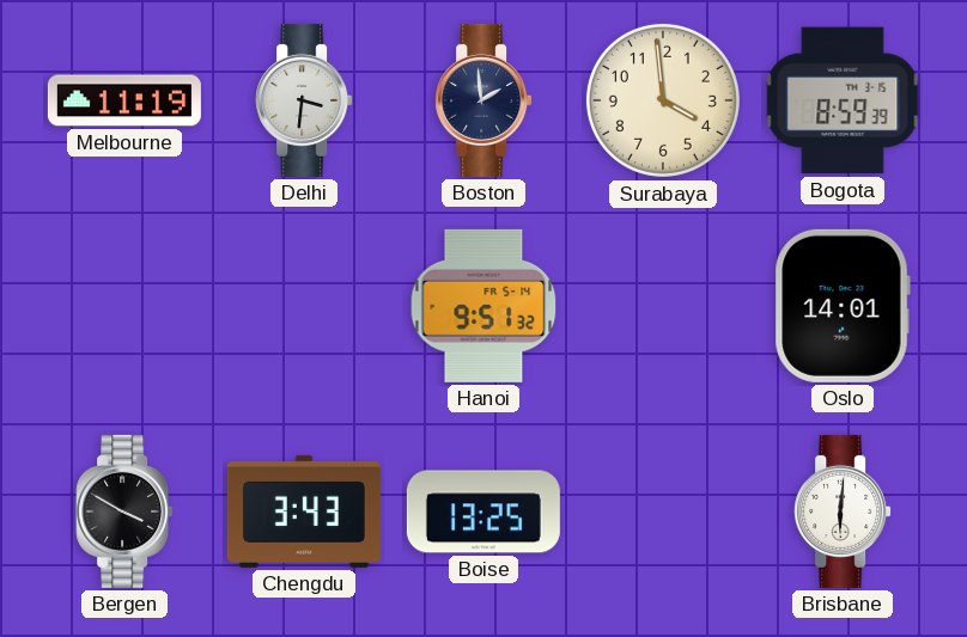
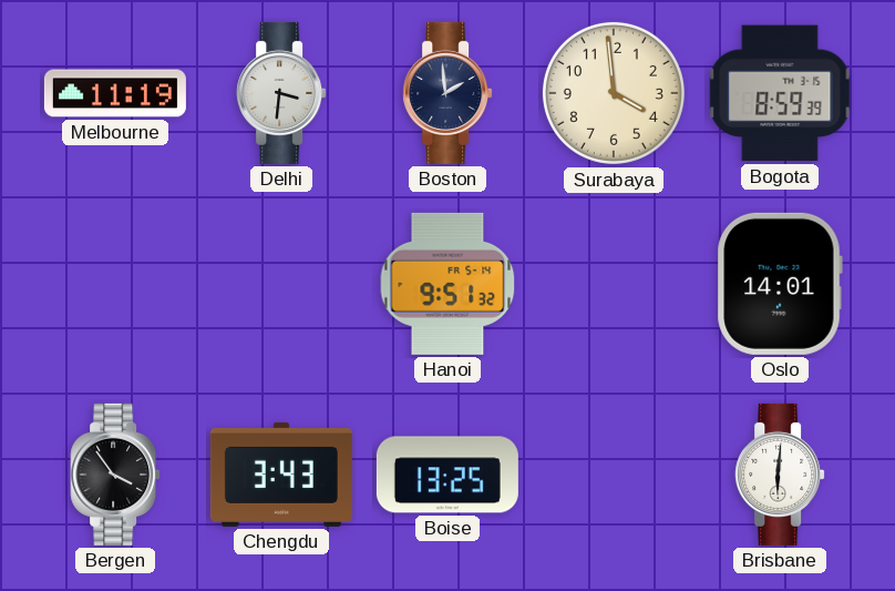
Bergen: 3:50 -> 3:54 (115, 475)
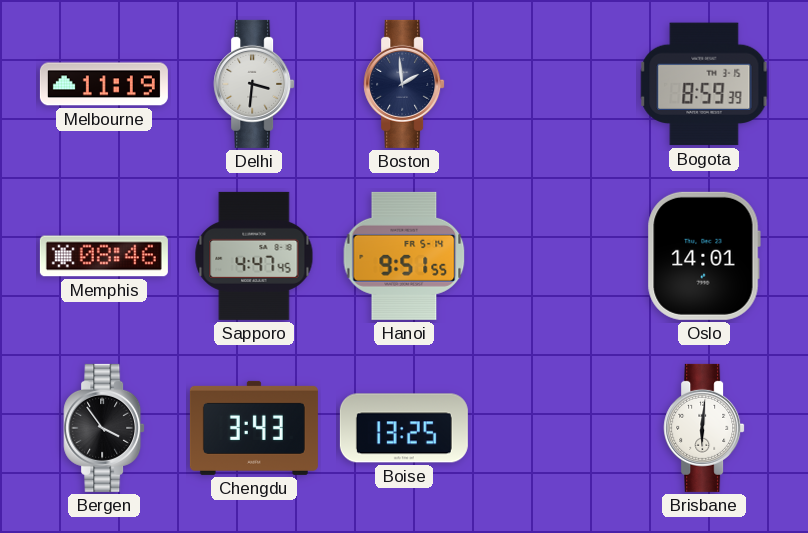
Surabaya: 3:59 -> none (614, 93)
Memphis: none -> 08:46 (104, 256)
Sapporo: none -> 4:47 (254, 256)
Hanoi: 9:51:32 -> 9:51:55 (404, 256)
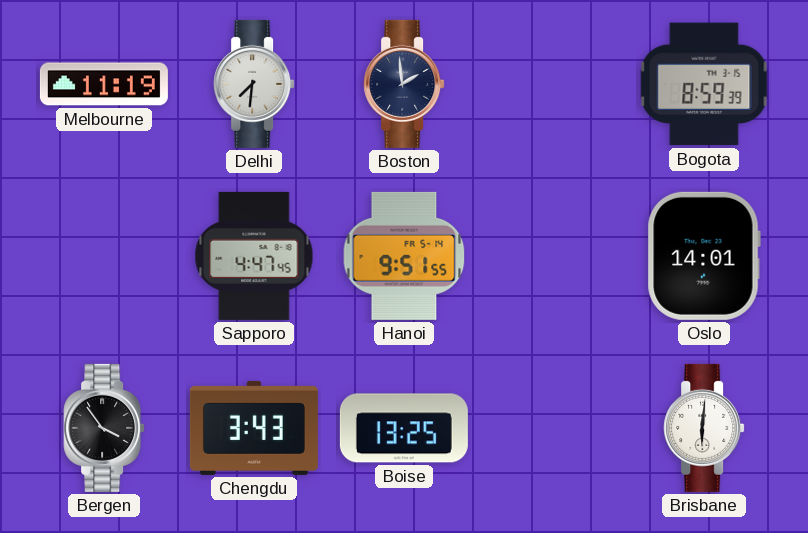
Delhi: 3:31 -> 7:31 (254, 84)
Memphis: 08:46 -> none (104, 256)
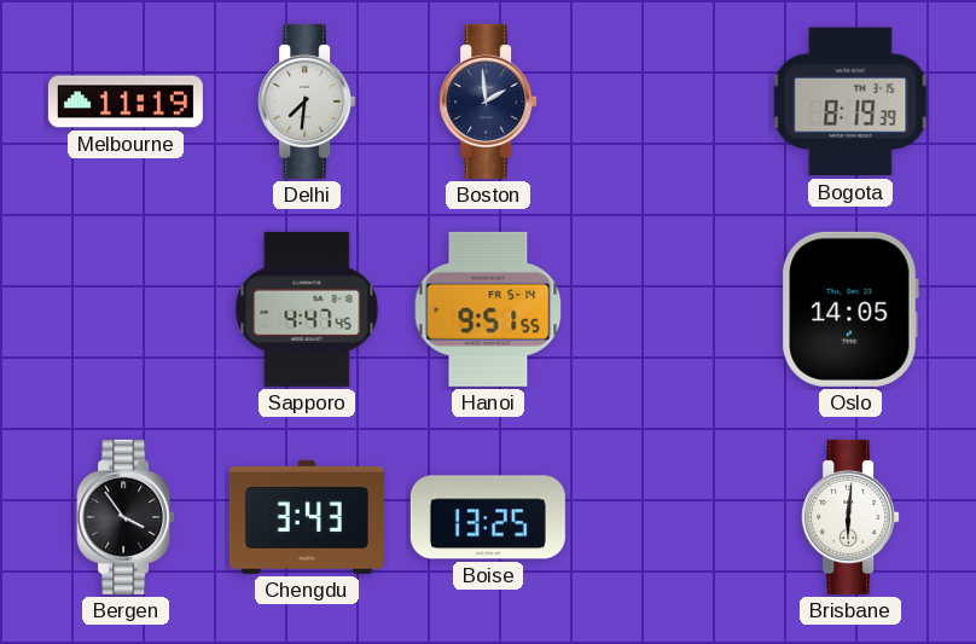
Bogota: 8:59 -> 8:19 (850, 101)
Oslo: 14:01 -> 14:05 (850, 309)
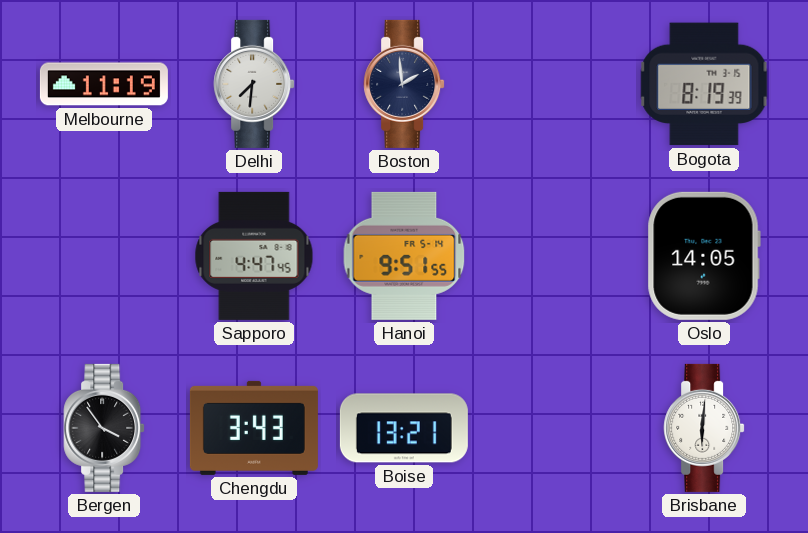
Boise: 13:25 -> 13:21 (404, 428)
